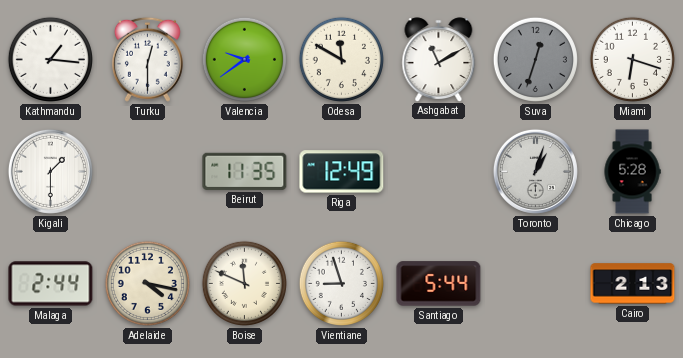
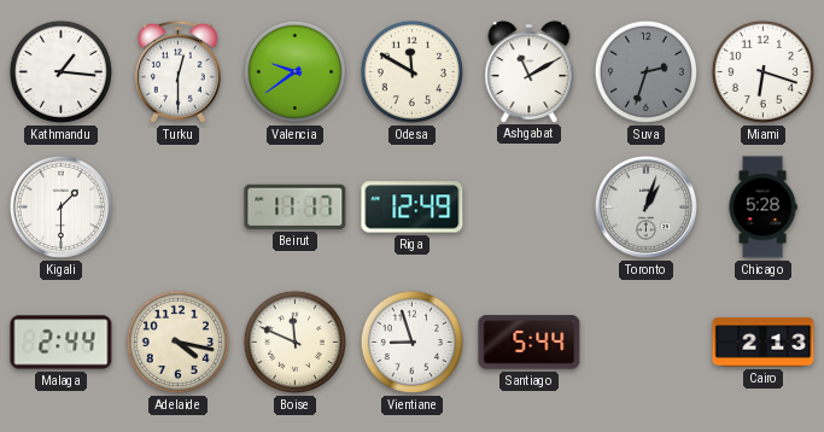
Suva: 12:33 -> 2:33 (645, 71)
Beirut: 11:35 -> 11:17 (296, 206)
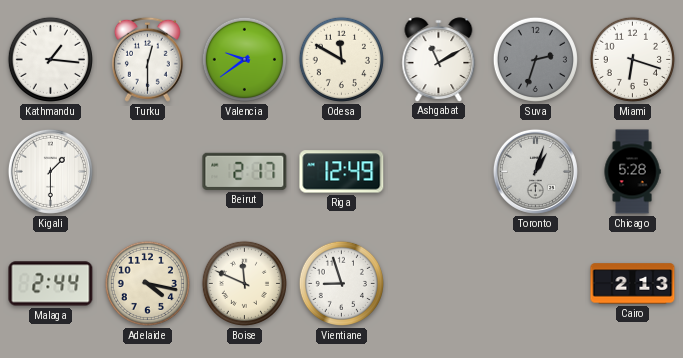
Beirut: 11:17 -> 2:17 (245, 171)
Santiago: 5:44 -> none (530, 343)
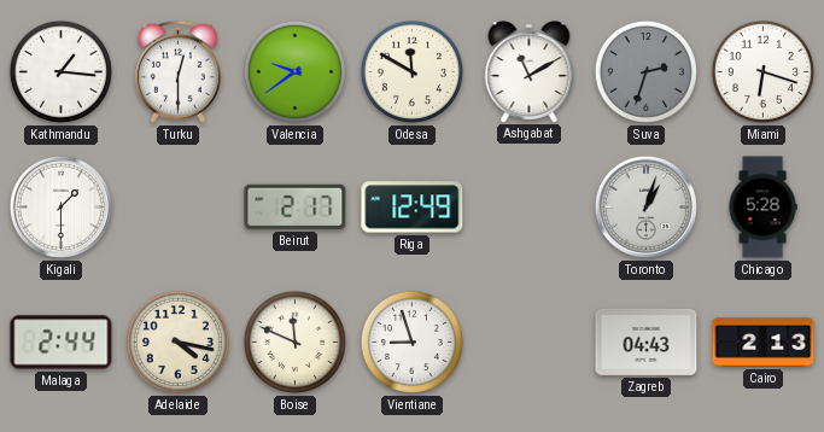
Zagreb: none -> 04:43 (647, 341)
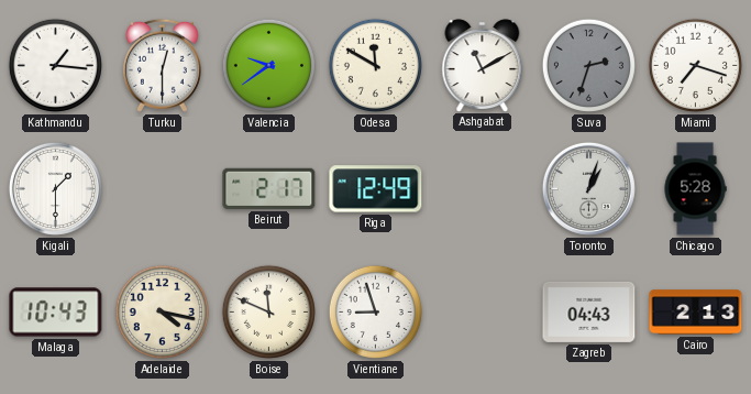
Miami: 6:18 -> 7:18 (695, 65)
Malaga: 2:44 -> 10:43 (56, 313)
